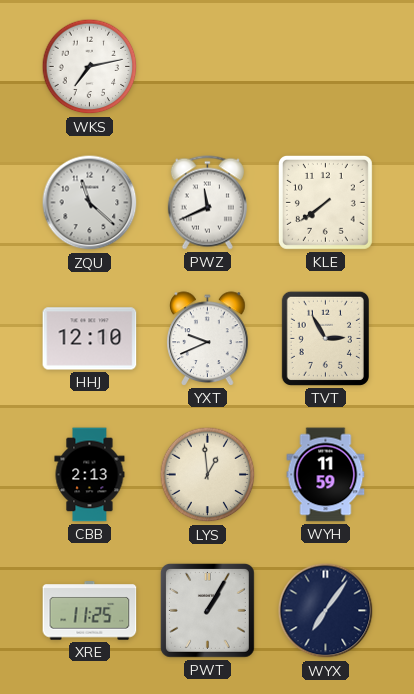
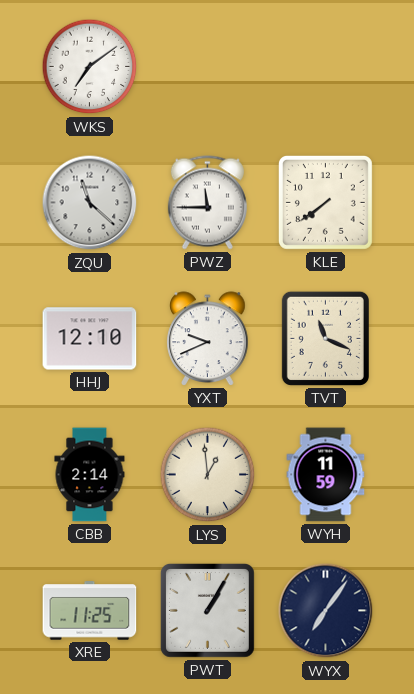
WKS: 7:13 -> 7:09 (90, 67)
PWZ: 11:41 -> 11:45 (207, 203)
TVT: 2:55 -> 11:19 (325, 338)
CBB: 2:13 -> 2:14 (90, 475)
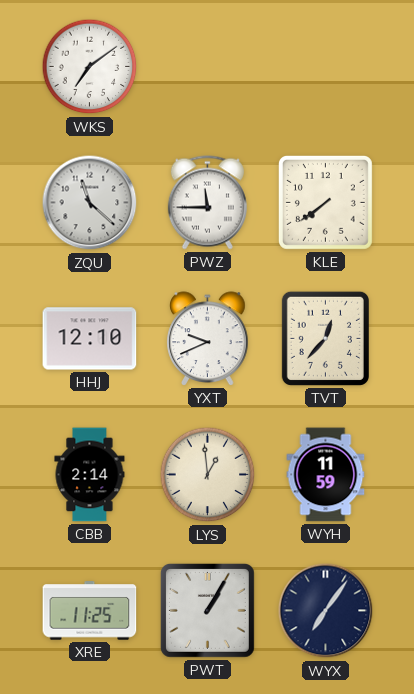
TVT: 11:19 -> 12:37 (325, 338)
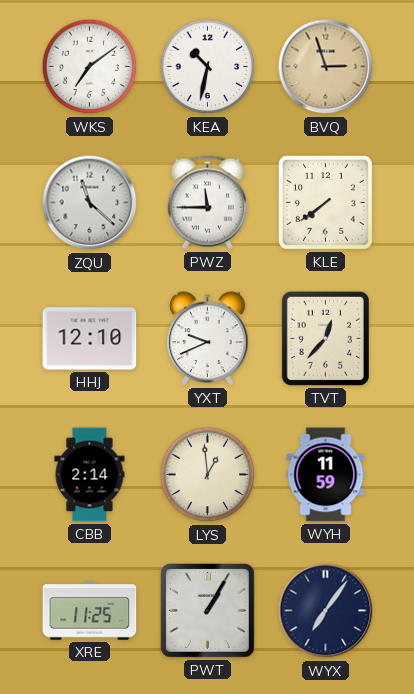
KEA: none -> 10:32 (208, 67)
BVQ: none -> 2:57 (326, 67)
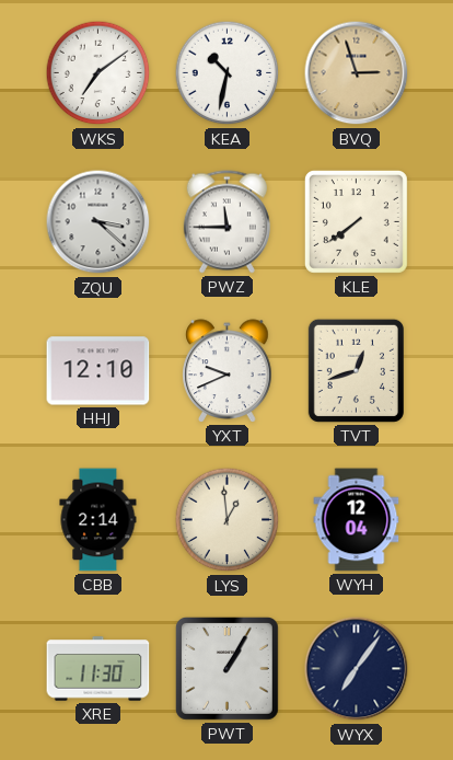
ZQU: 11:22 -> 3:22 (98, 222)
TVT: 12:37 -> 12:42 (356, 370)
WYH: 11:59 -> 12:04 (357, 520)
XRE: 11:25 -> 11:30 (98, 669)
